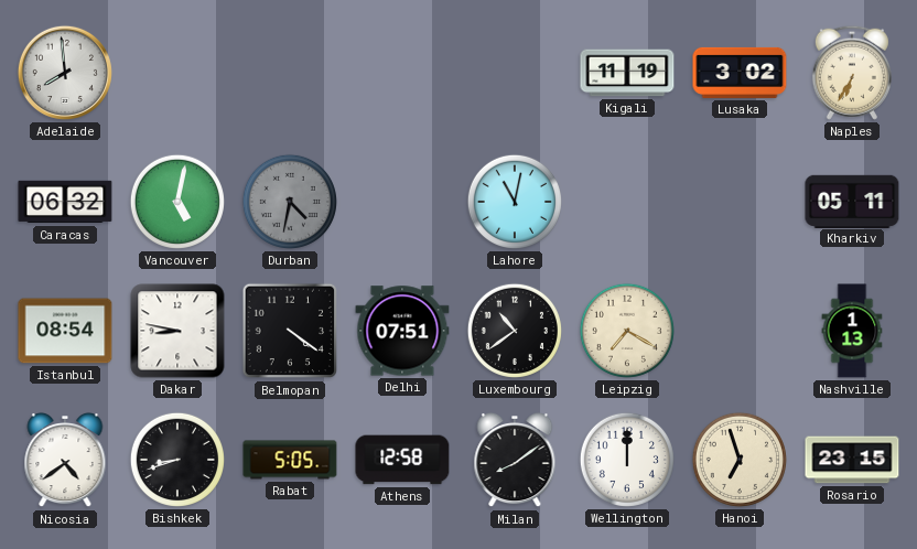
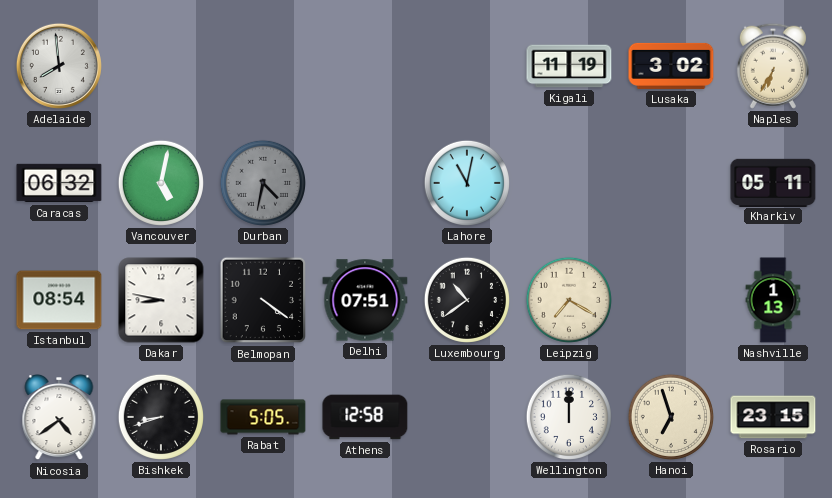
Milan: 8:09 -> none (515, 460)
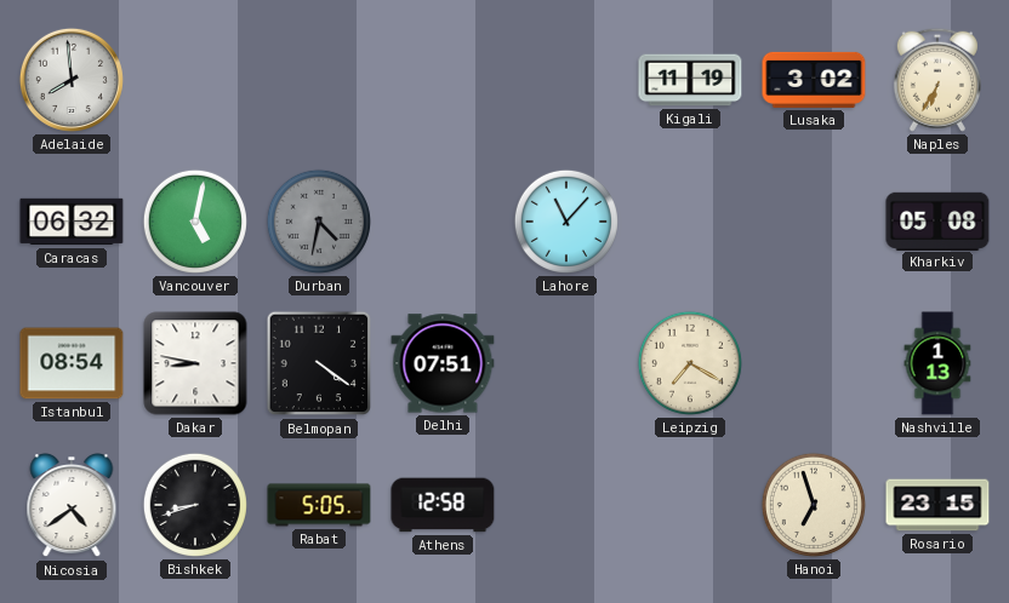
Lahore: 11:02 -> 11:07 (566, 222)
Kharkiv: 05:11 -> 05:08 (937, 220)
Luxembourg: 10:39 -> none (467, 300)
Wellington: 12:00 -> none (569, 417)
